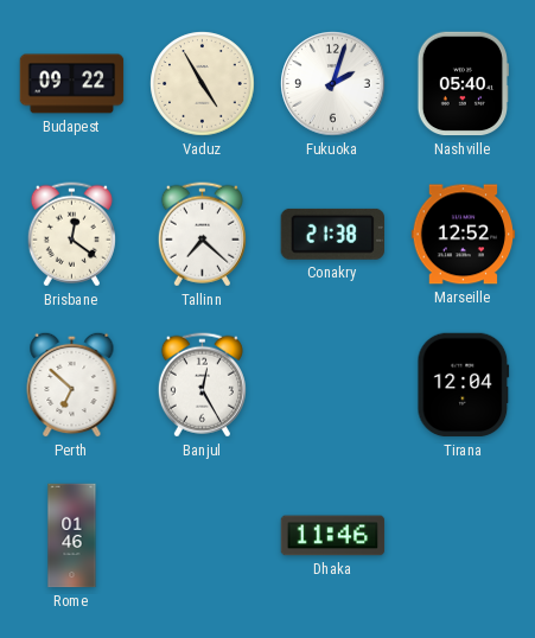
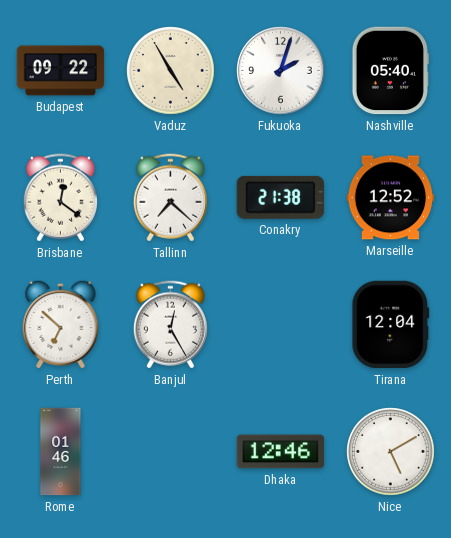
Dhaka: 11:46 -> 12:46 (281, 452)
Nice: none -> 5:10 (391, 452)
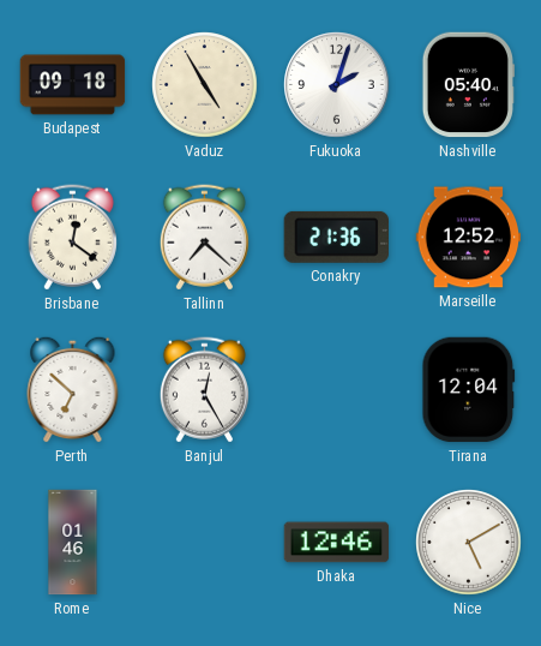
Budapest: 09:22 -> 09:18 (73, 85)
Conakry: 21:38 -> 21:36 (336, 237)
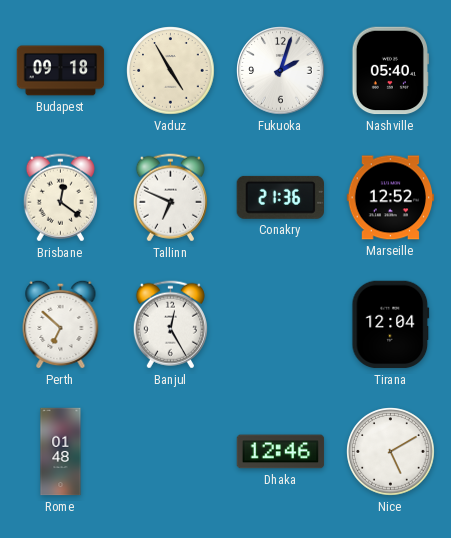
Tallinn: 7:22 -> 6:49 (170, 198)
Rome: 01:46 -> 01:48 (61, 452)
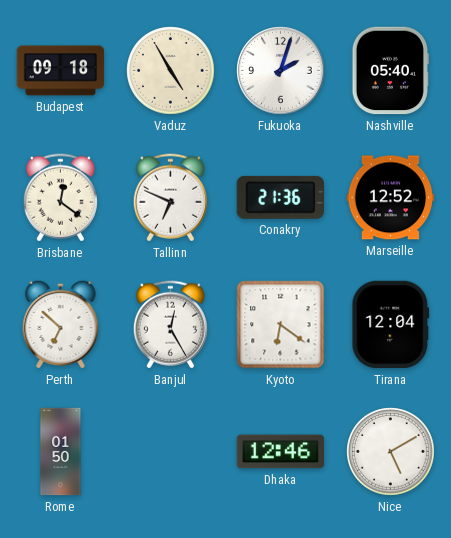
Kyoto: none -> 6:21 (281, 325)
Rome: 01:48 -> 01:50 (61, 452)
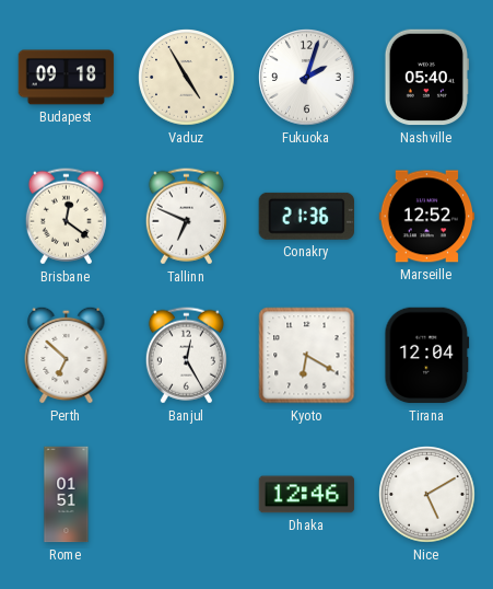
Kyoto: 6:21 -> 6:20 (307, 356)
Rome: 01:50 -> 01:51 (67, 495)
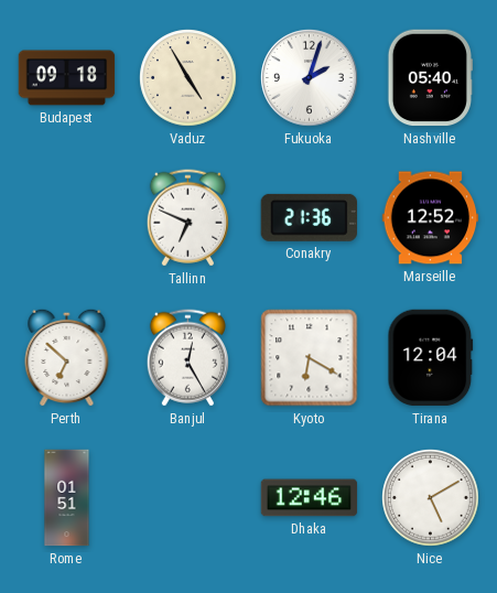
Brisbane: 12:21 -> none (66, 217)
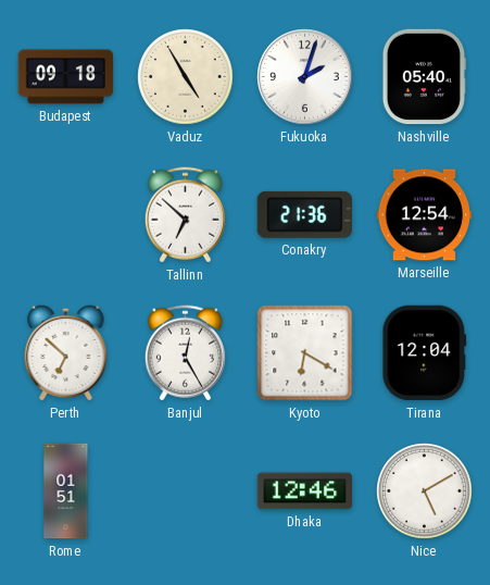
Tallinn: 6:49 -> 6:52 (185, 215)
Marseille: 12:52 -> 12:54 (425, 215)
